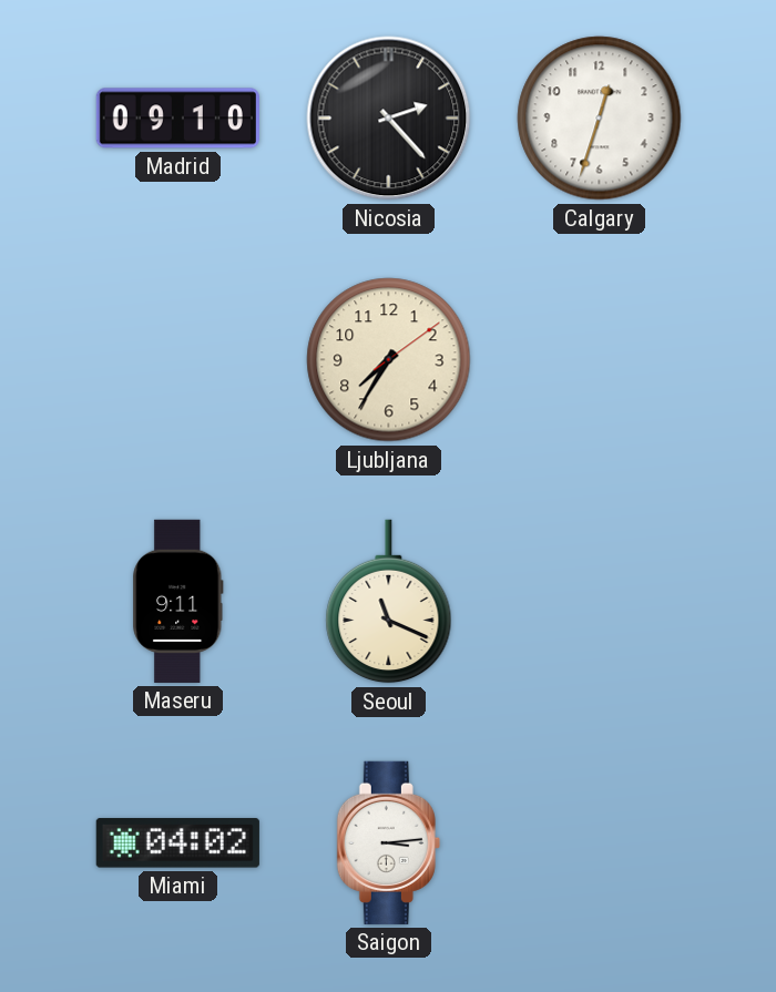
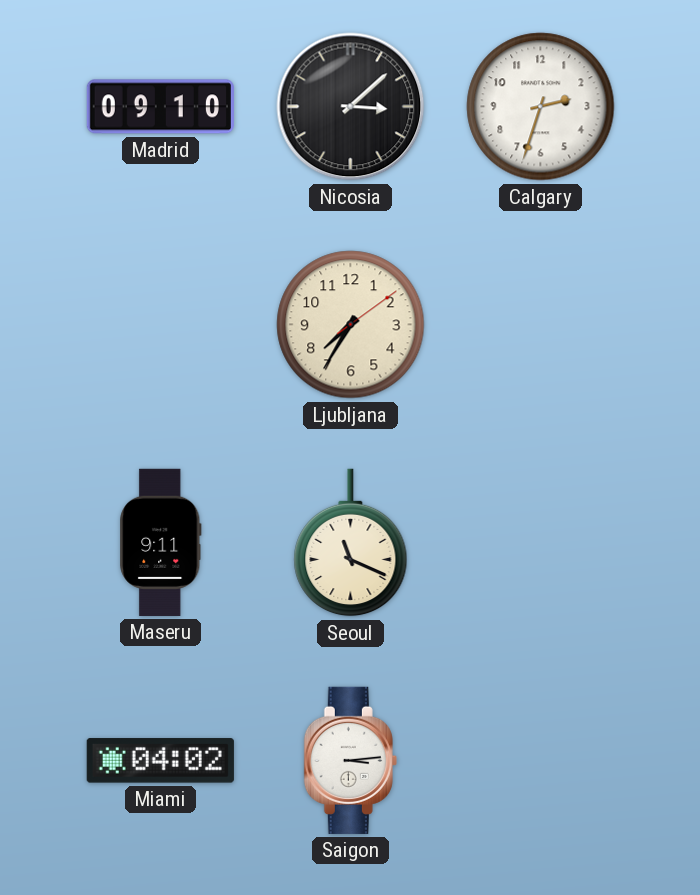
Nicosia: 2:23 -> 3:08 (351, 107)
Calgary: 12:33 -> 2:33 (541, 107)
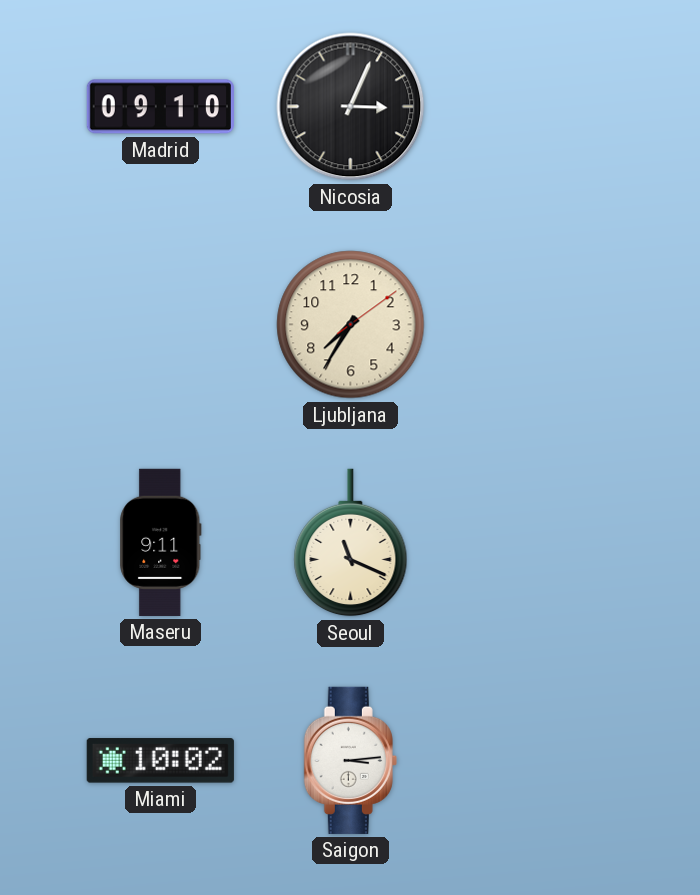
Nicosia: 3:08 -> 3:04 (351, 107)
Calgary: 2:33 -> none (541, 107)
Miami: 04:02 -> 10:02 (160, 761)
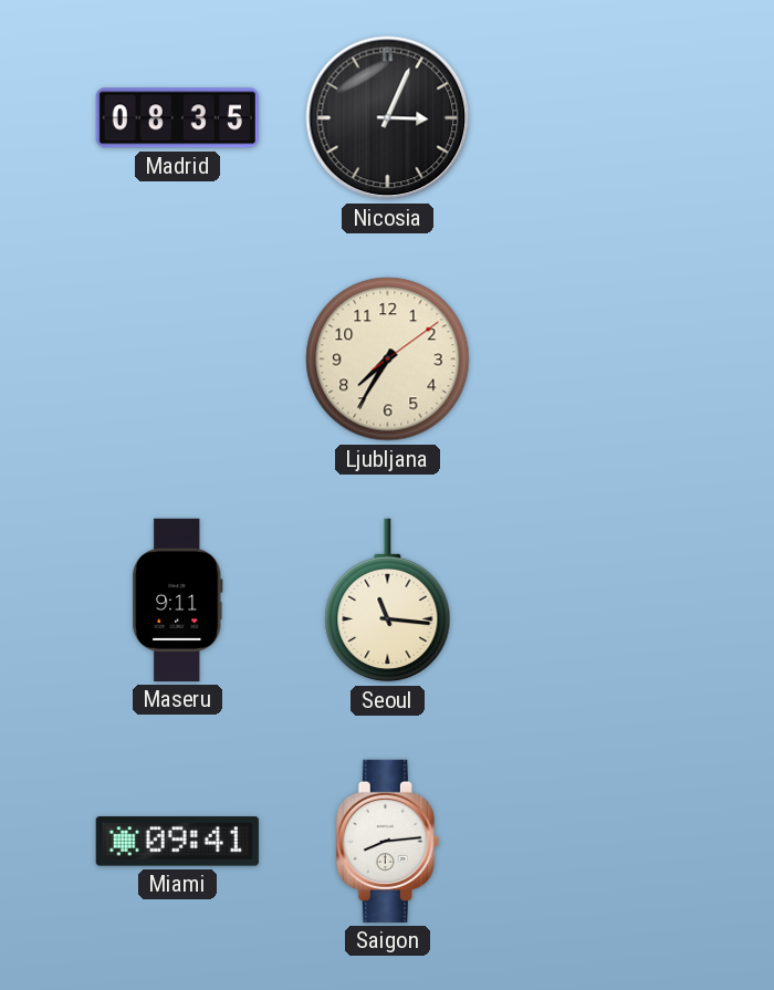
Madrid: 09:10 -> 08:35 (177, 118)
Seoul: 11:19 -> 11:16 (388, 601)
Miami: 10:02 -> 09:41 (177, 842)
Saigon: 3:14 -> 8:14 (387, 841)
